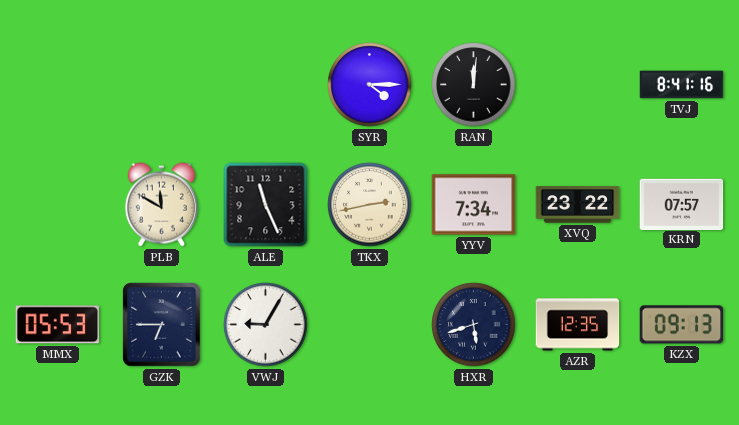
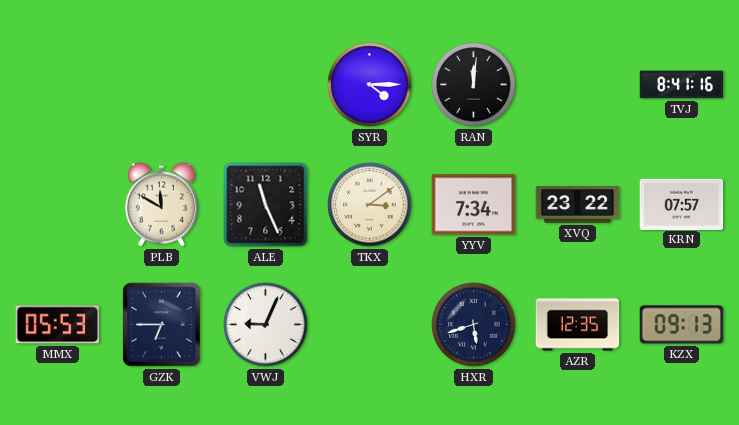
TKX: 2:43 -> 3:09 (370, 205)
VWJ: 9:05 -> 9:04 (266, 325)
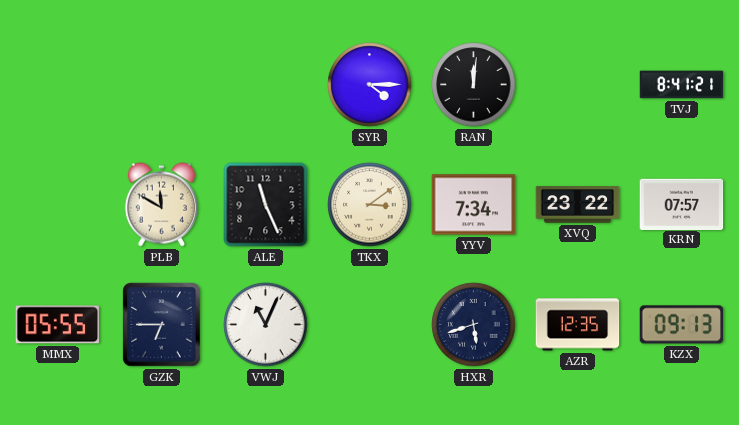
TVJ: 8:41:16 -> 8:41:21 (682, 85)
MMX: 05:53 -> 05:55 (58, 325)
VWJ: 9:04 -> 11:04 (266, 325)
